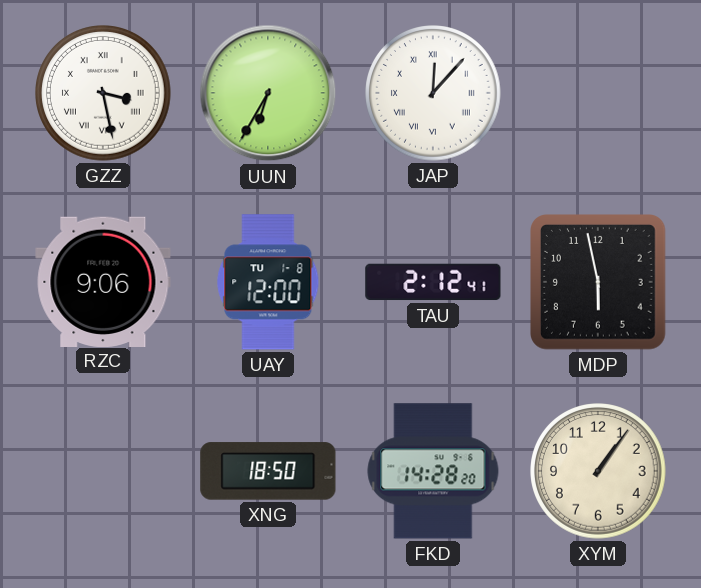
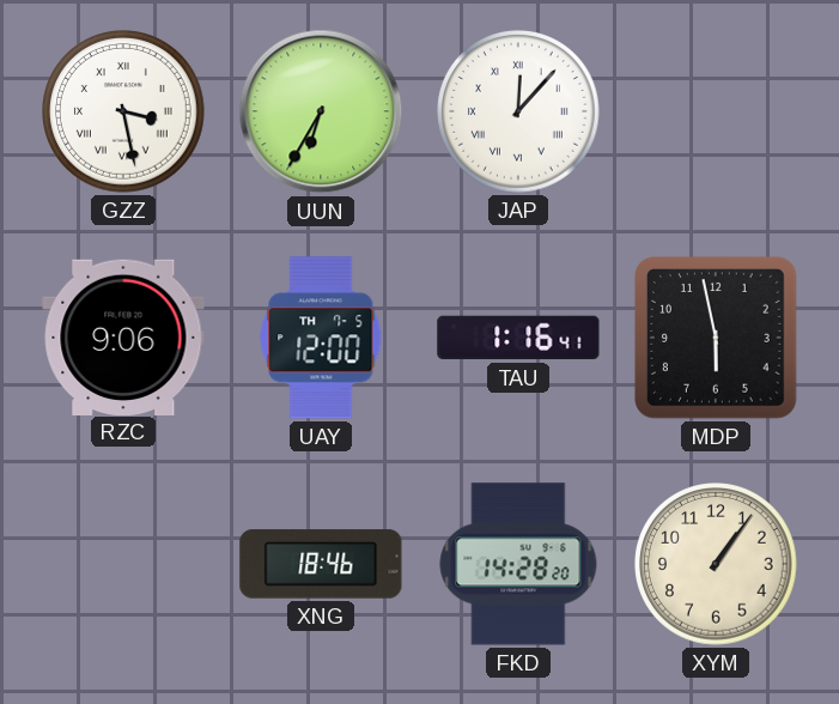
UAY date: TU 1-8 -> TH 7-5 (321, 338)
TAU: 2:12 -> 1:16 (518, 338)
XNG: 18:50 -> 18:46 (321, 564)
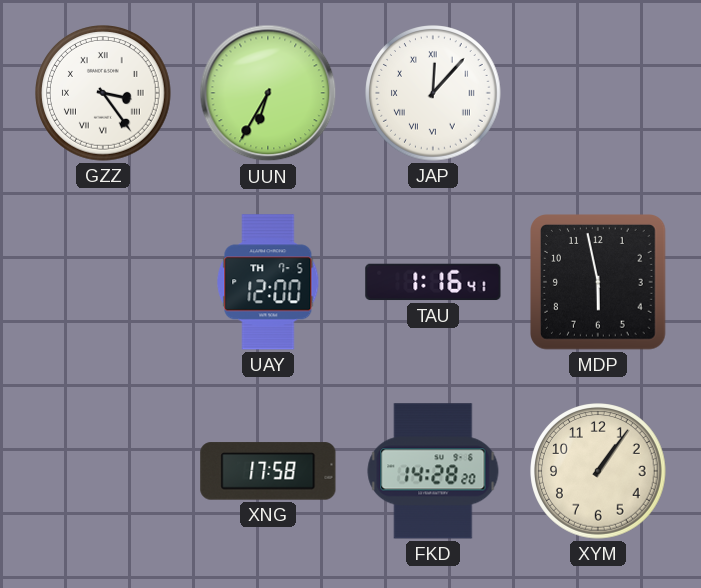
GZZ: 3:28 -> 3:24 (103, 93)
RZC: 9:06 -> none (123, 336)
XNG: 18:46 -> 17:58 (268, 471)
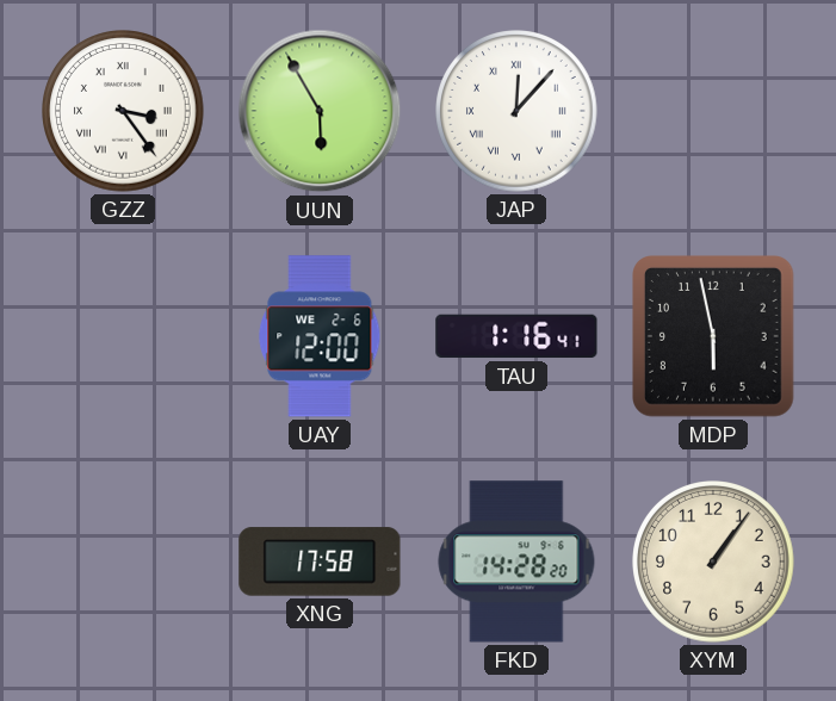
UUN: 6:35 -> 5:55 (320, 111)
UAY date: TH 7-5 -> WE 2-6 (320, 336)
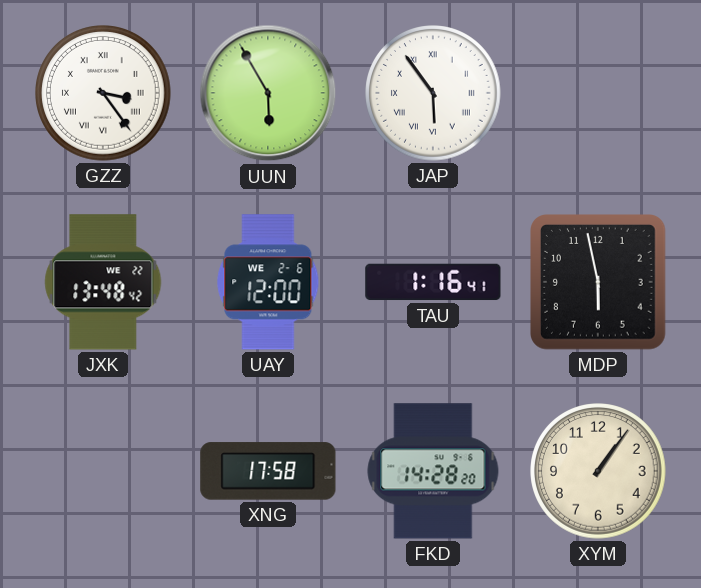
JAP: 12:07 -> 5:54 (433, 93)
JXK: none -> 13:48 (103, 282)
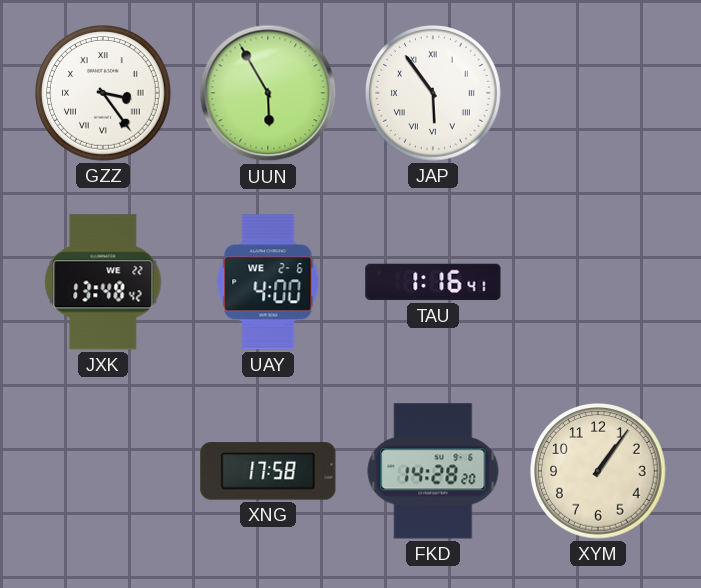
UAY: 12:00 -> 4:00 (268, 282)
MDP: 5:58 -> none (599, 283)
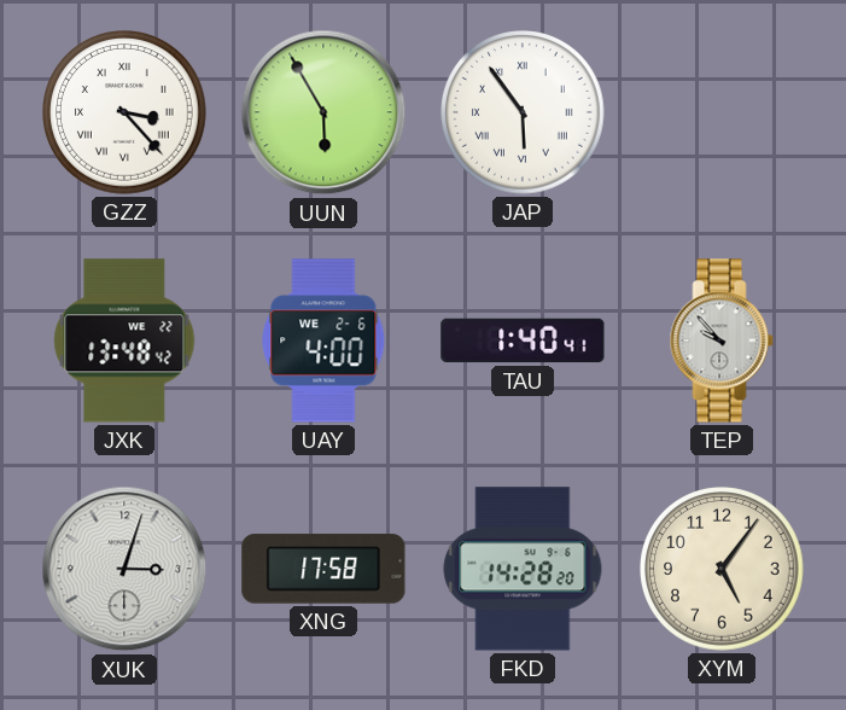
GZZ: 3:24 -> 3:23 (124, 112)
TAU: 1:16 -> 1:40 (523, 341)
TEP: none -> 9:53 (722, 341)
XUK: none -> 3:03 (124, 569)
XYM: 1:06 -> 5:06 (722, 569)
